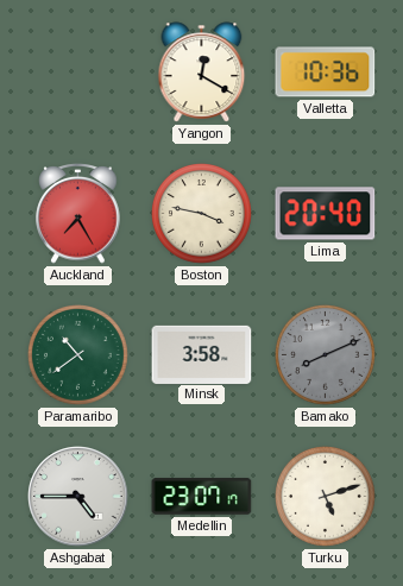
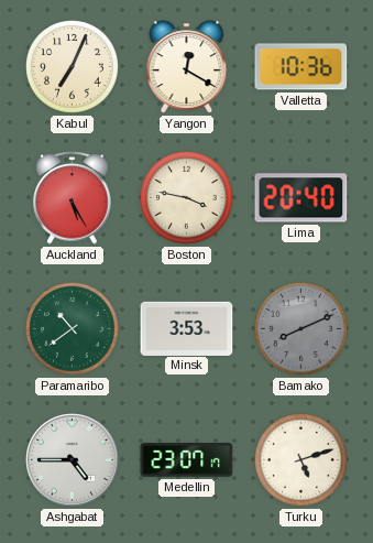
Kabul: none -> 7:04 (73, 67)
Auckland: 7:25 -> 5:25 (73, 198)
Minsk: 3:58 -> 3:53 (187, 328)
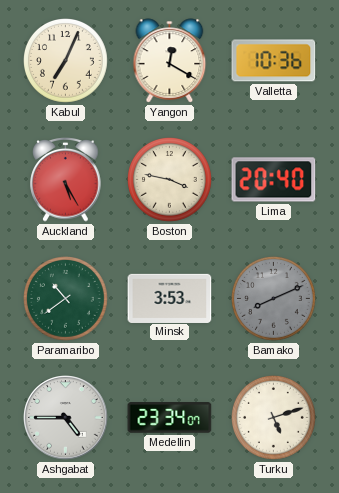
Medellin: 23:07 -> 23:34 (170, 418)
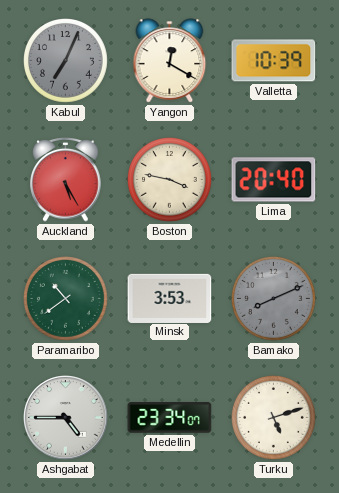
Kabul dial: cream -> grey (66, 61)
Valletta: 10:36 -> 10:39 (274, 61)
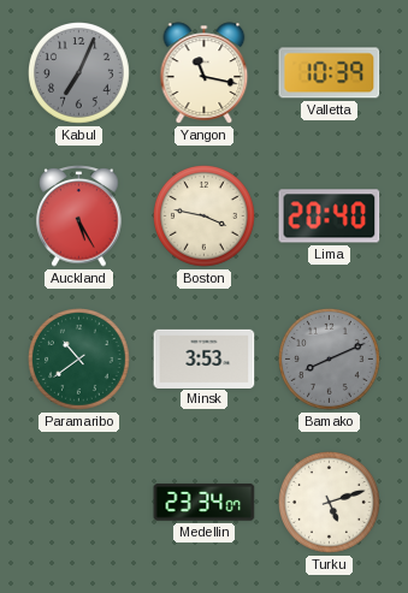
Yangon: 12:20 -> 11:17 (205, 73)
Ashgabat: 4:45 -> none (66, 418)
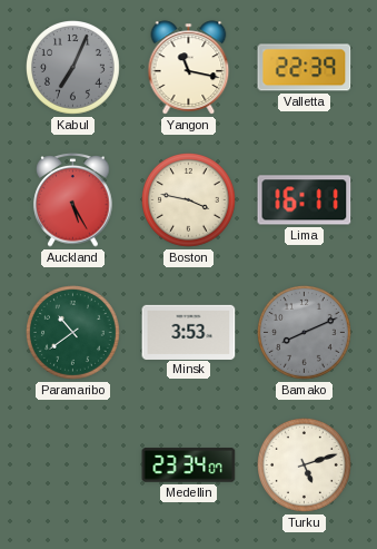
Valletta: 10:39 -> 22:39 (305, 68)
Lima: 20:40 -> 16:11 (305, 200)
